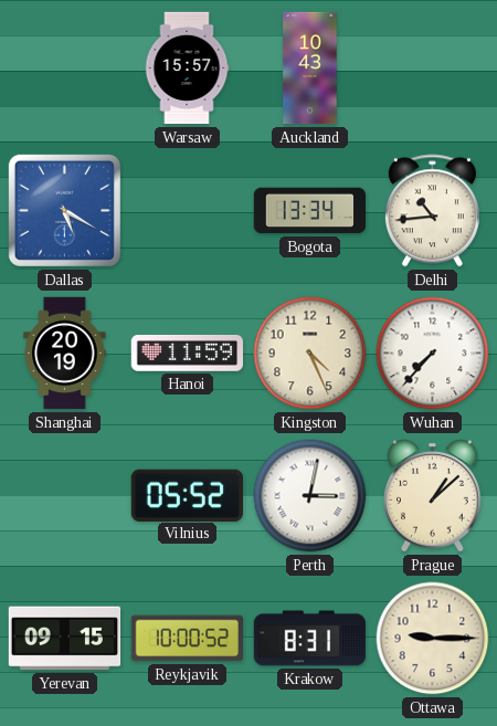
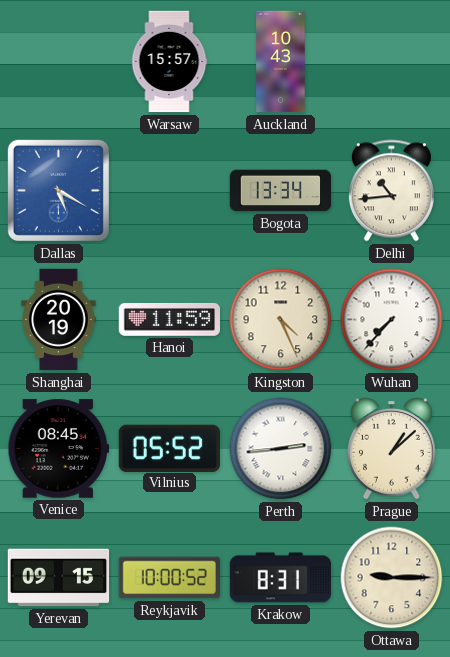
Venice: none -> 08:45 (58, 449)
Perth: 3:02 -> 2:44 (281, 449)
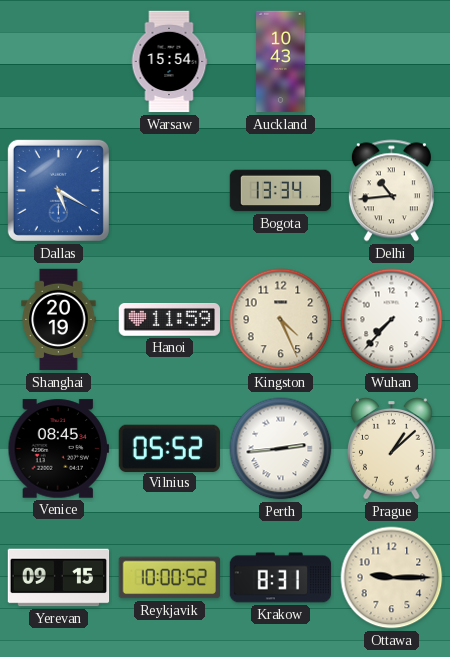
Warsaw: 15:57 -> 15:54 (169, 62)
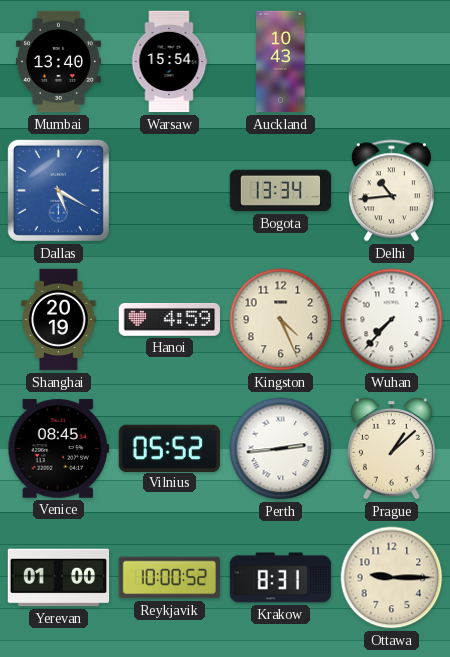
Mumbai: none -> 13:40 (58, 62)
Hanoi: 11:59 -> 4:59 (169, 320)
Yerevan: 09:15 -> 01:00 (59, 578)
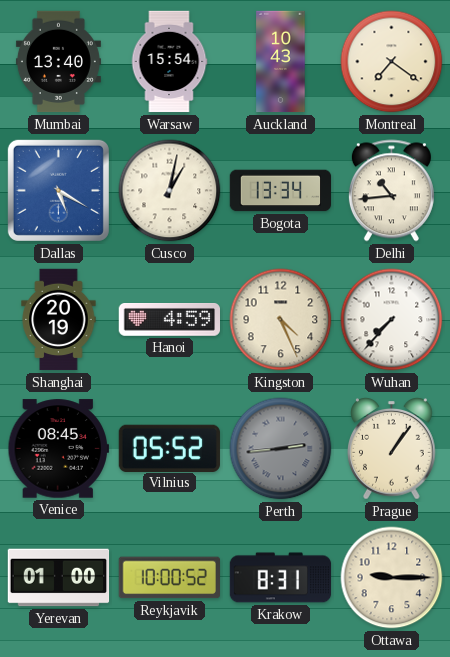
Montreal: none -> 7:21 (392, 62)
Cusco: none -> 1:02 (170, 191)
Perth dial: white -> grey (281, 449)
Prague: 1:08 -> 1:06 (392, 449)
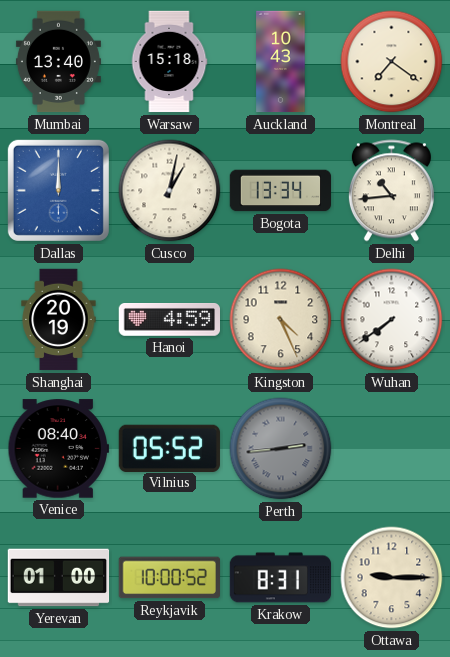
Warsaw: 15:54 -> 15:18 (169, 62)
Dallas: 5:20 -> 12:00 (58, 190)
Wuhan: 7:37 -> 7:39 (392, 320)
Venice: 08:45 -> 08:40 (58, 449)
Prague: 1:06 -> none (392, 449)
